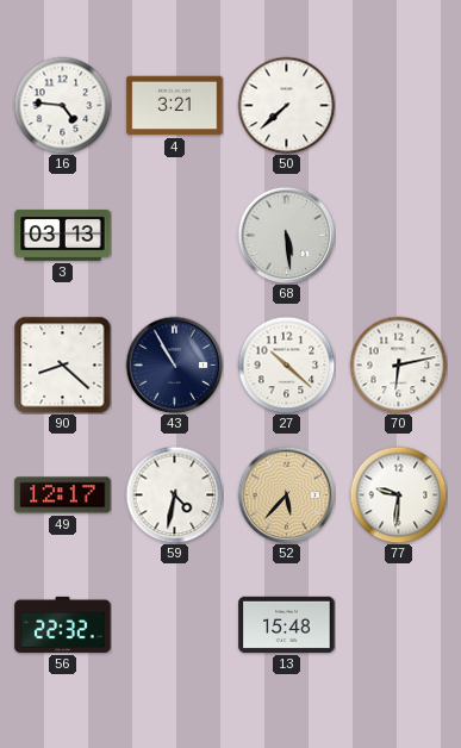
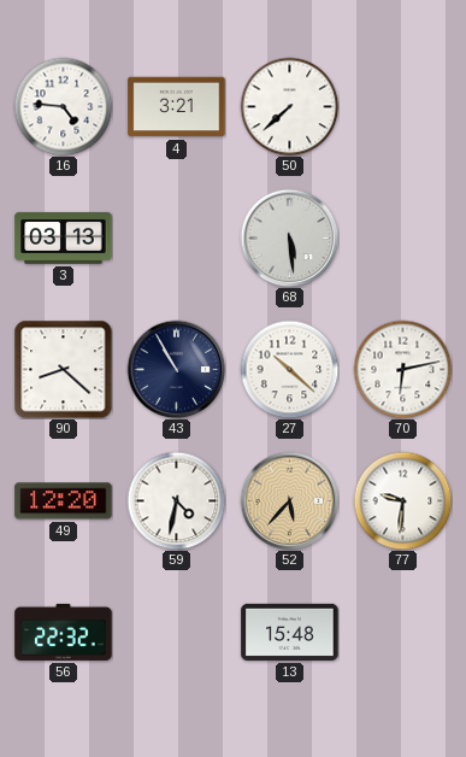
49: 12:17 -> 12:20 (64, 501)
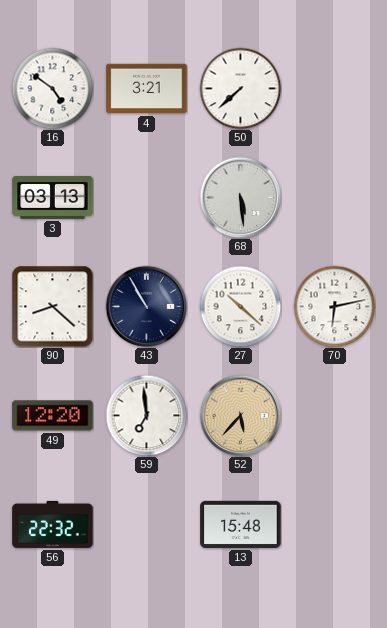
16: 4:46 -> 4:51 (52, 88)
59: 4:32 -> 6:59 (146, 415)
77: 9:31 -> none (402, 500)
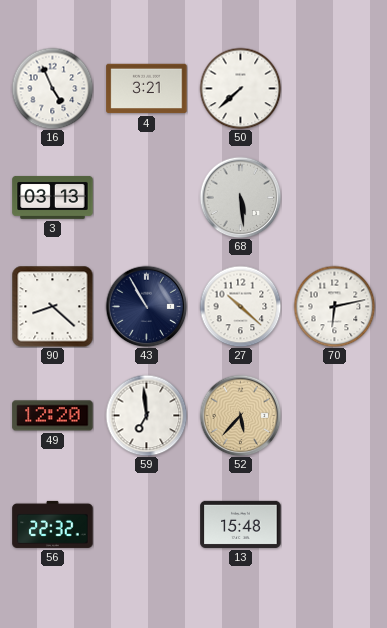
16: 4:51 -> 4:56 (52, 88)
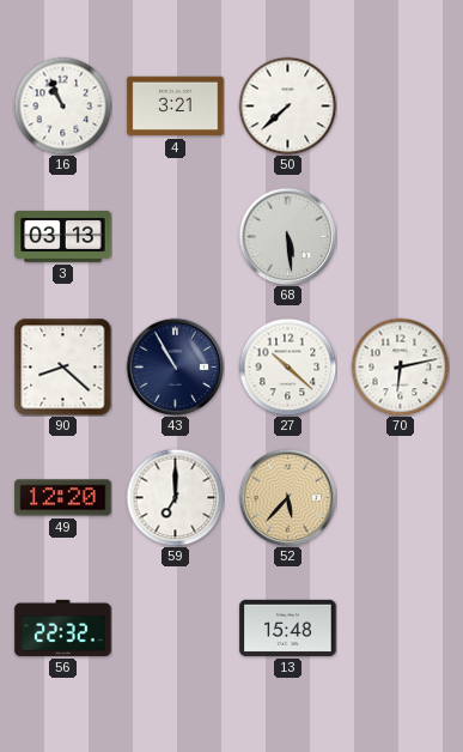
16: 4:56 -> 10:56 (62, 105)
59: 6:59 -> 7:00 (175, 497)
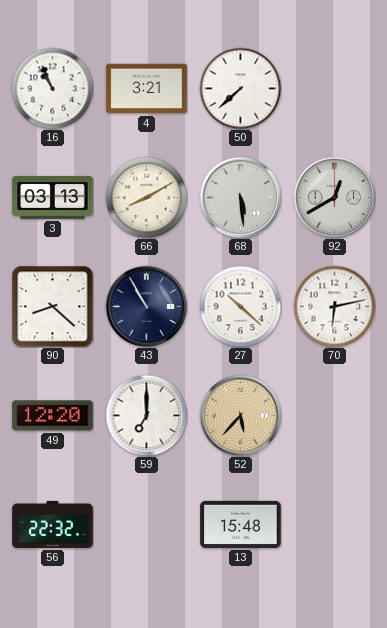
66: none -> 8:10 (146, 197)
92: none -> 12:40 (334, 197)
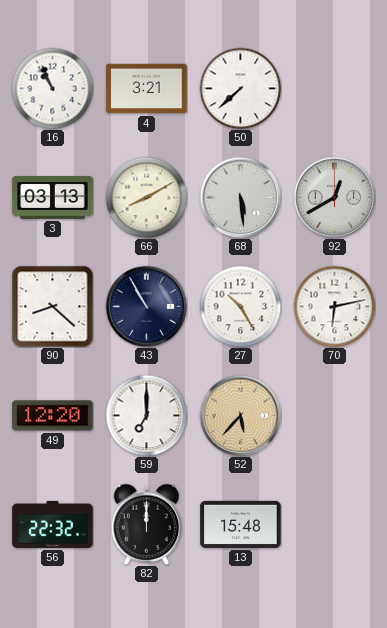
27: 10:22 -> 10:25 (240, 306)
82: none -> 12:00 (147, 524)
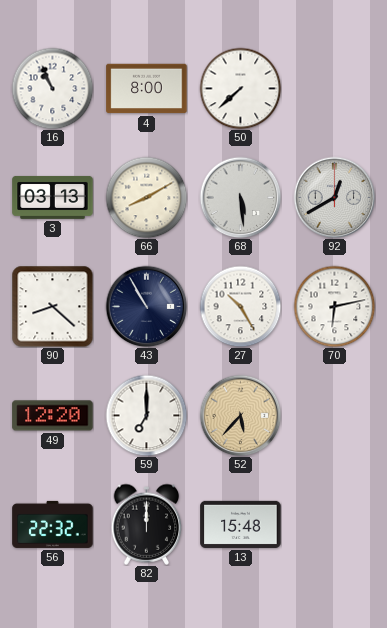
4: 3:21 -> 8:00 (147, 89)
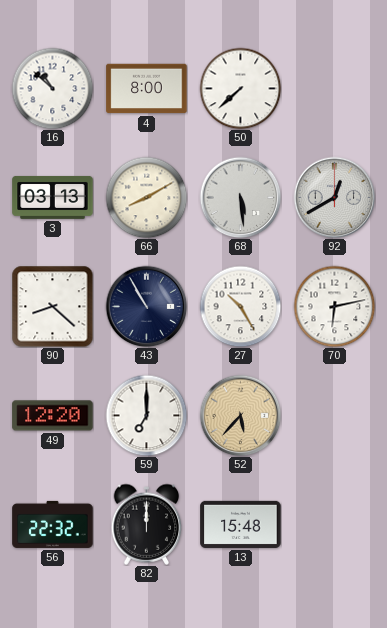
16: 10:56 -> 10:52 (52, 88)
